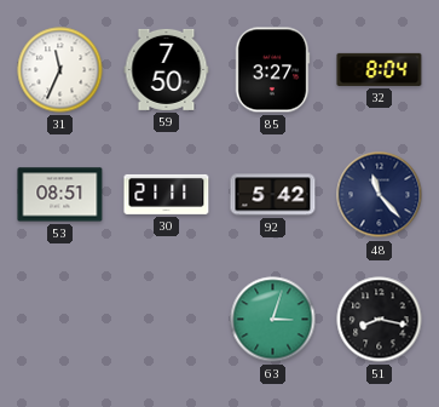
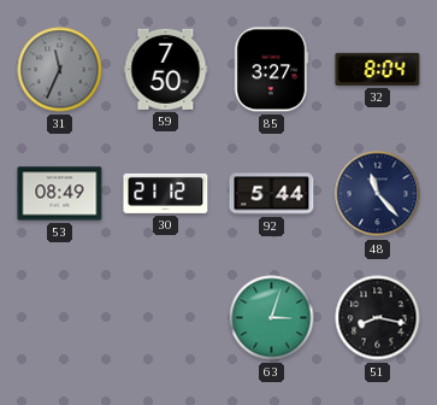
31 dial: white -> grey (60, 70)
53: 08:51 -> 08:49 (60, 194)
30: 21:11 -> 21:12 (166, 193)
92: 5:42 -> 5:44 (272, 194)
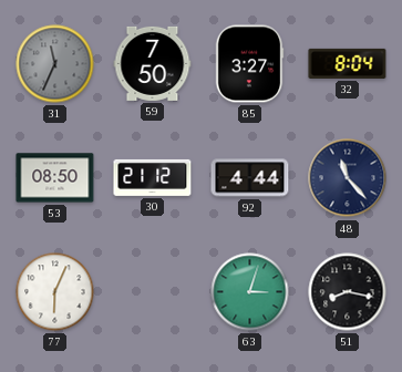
53: 08:49 -> 08:50 (55, 178)
92: 5:44 -> 4:44 (250, 178)
77: none -> 6:04 (55, 292)
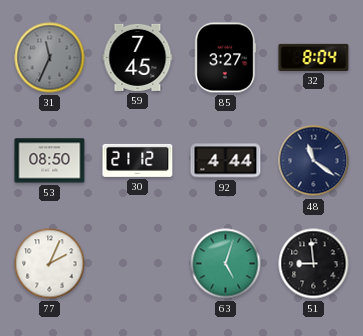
59: 7:50 -> 7:45 (138, 57)
48: 11:23 -> 11:21 (314, 161)
77: 6:04 -> 2:04 (50, 264)
63: 3:03 -> 5:03 (226, 264)
51: 8:17 -> 8:59 (314, 264)
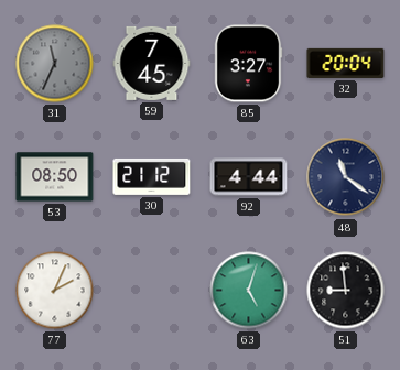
32: 8:04 -> 20:04 (346, 63)
